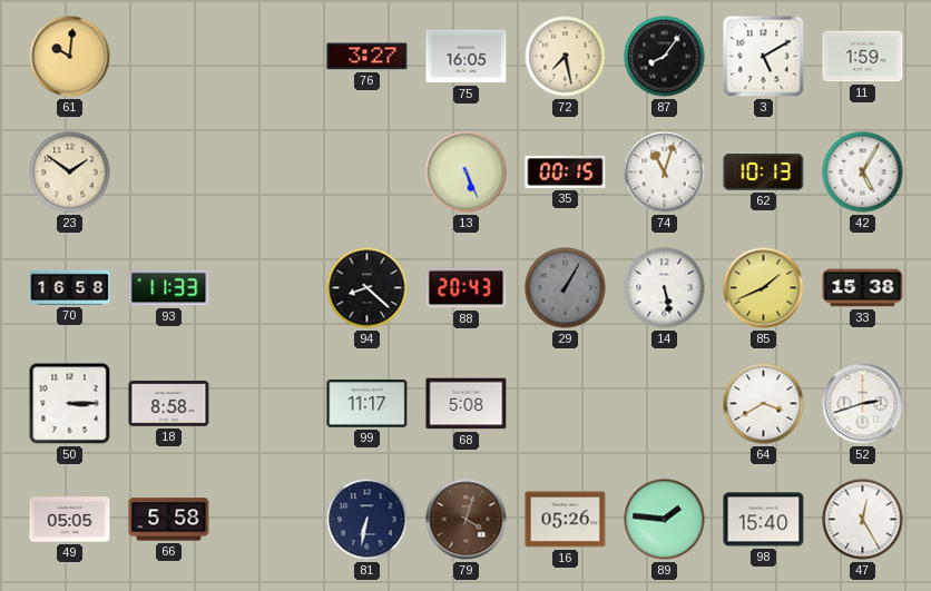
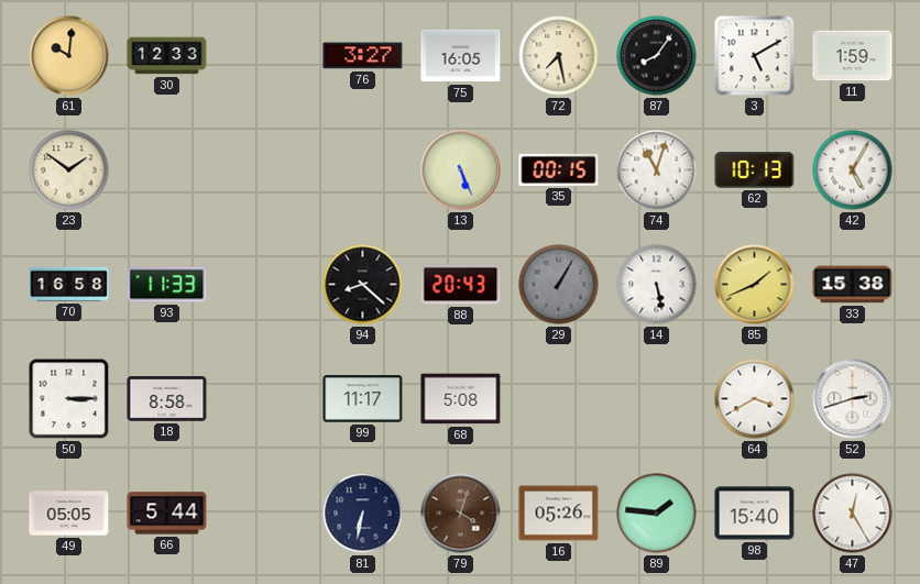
30: none -> 12:33 (167, 56)
66: 5:58 -> 5:44 (167, 514)
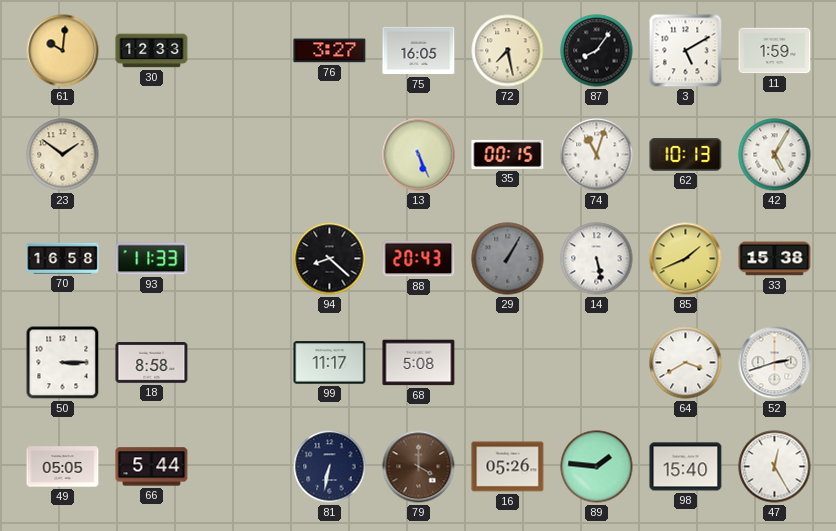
79: 4:03 -> 4:00 (419, 467)
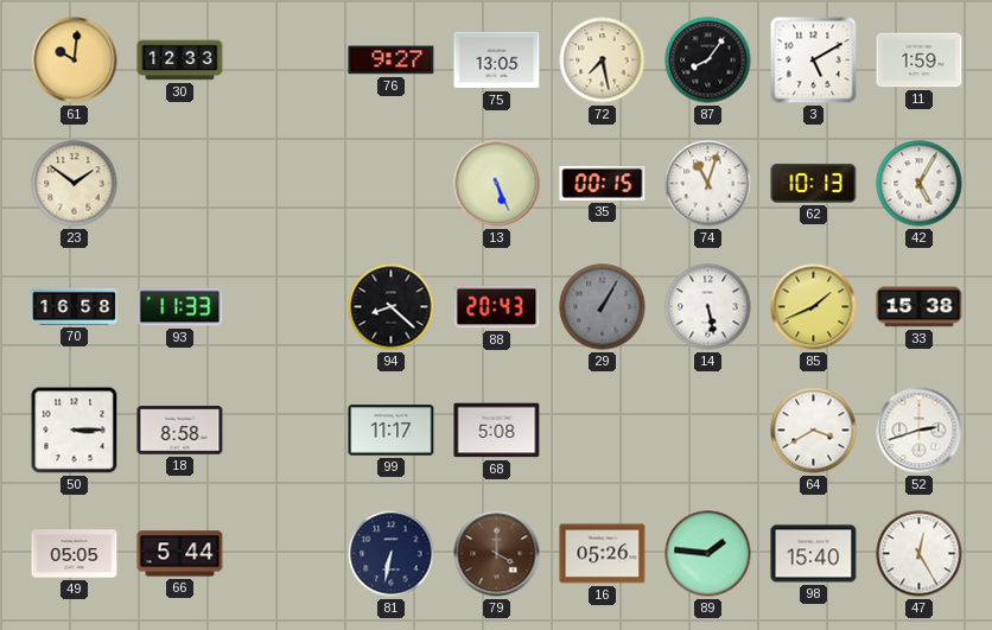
76: 3:27 -> 9:27 (392, 61)
75: 16:05 -> 13:05 (497, 61)
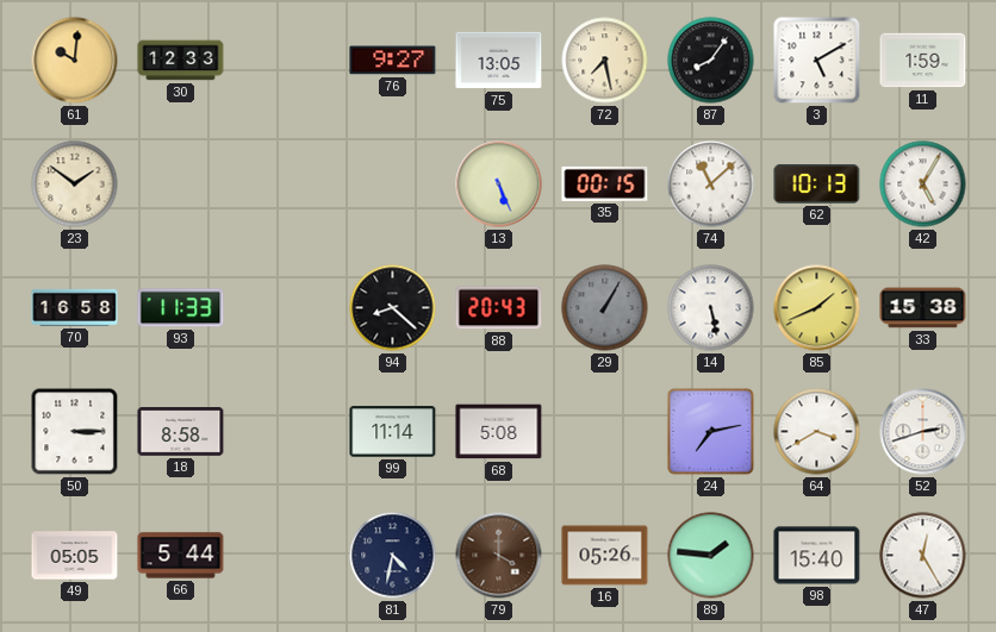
74: 11:03 -> 11:08 (711, 184)
99: 11:17 -> 11:14 (393, 432)
24: none -> 7:13 (710, 431)
81: 6:32 -> 4:32 (393, 556)
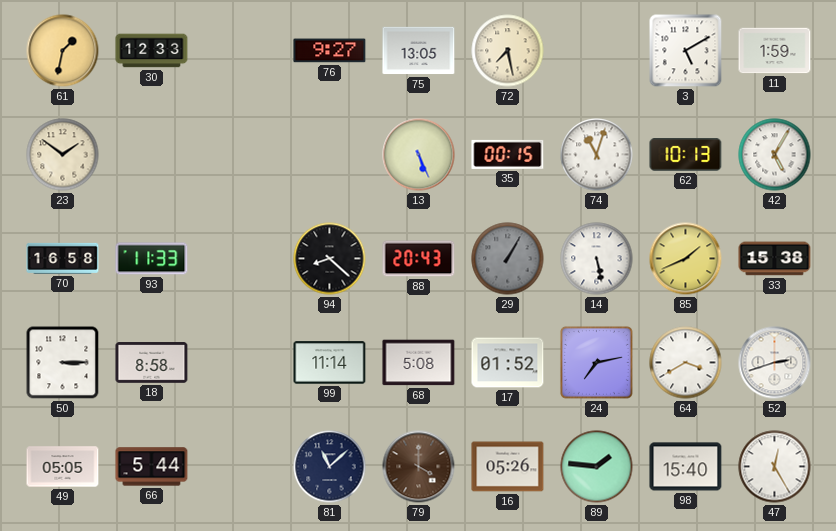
61: 10:01 -> 1:32 (63, 51)
87: 8:06 -> none (711, 61)
74: 11:08 -> 11:03 (597, 155)
17: none -> 01:52 (508, 363)
81: 4:32 -> 11:08 (330, 467)
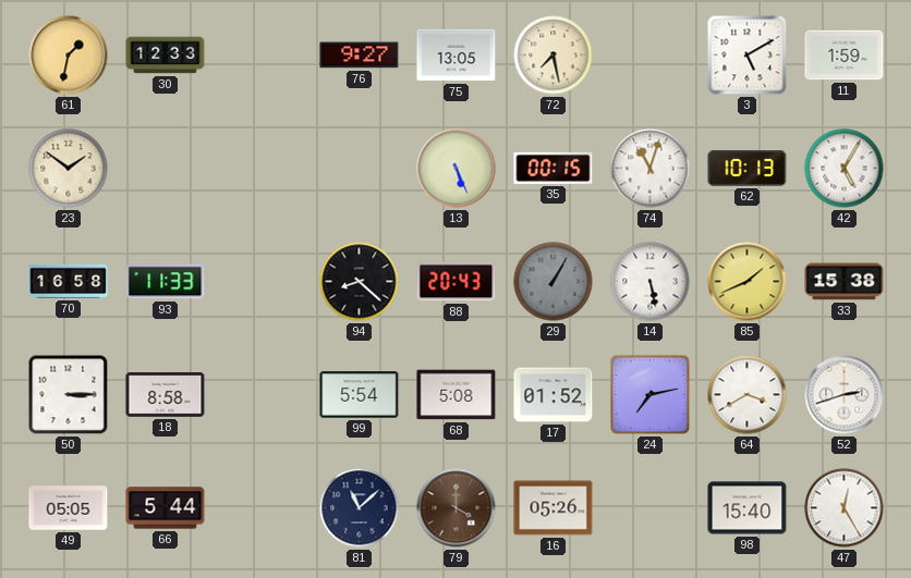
99: 11:14 -> 5:54 (360, 395)
89: 1:46 -> none (597, 467)
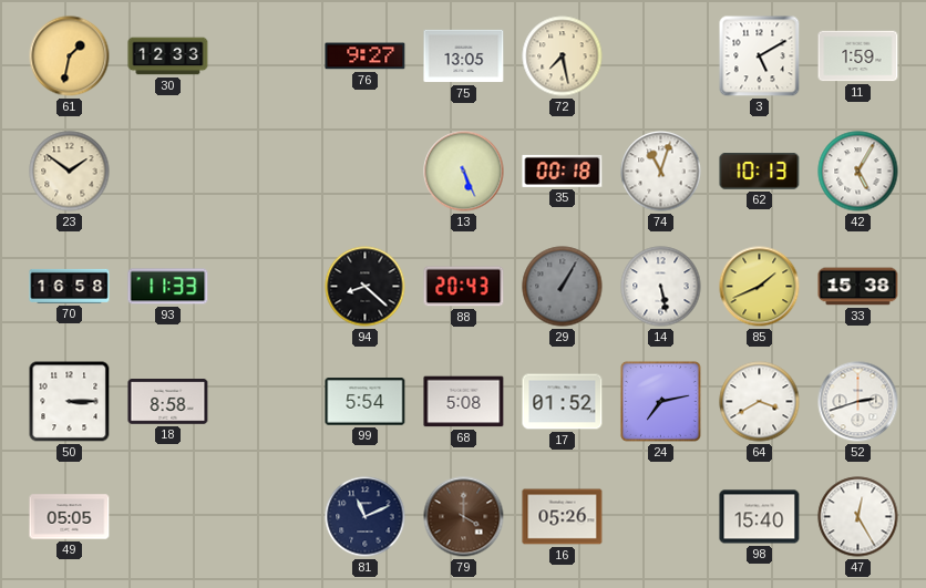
35: 00:15 -> 00:18 (563, 171)
66: 5:44 -> none (166, 508)
81: 11:08 -> 11:11 (366, 517)
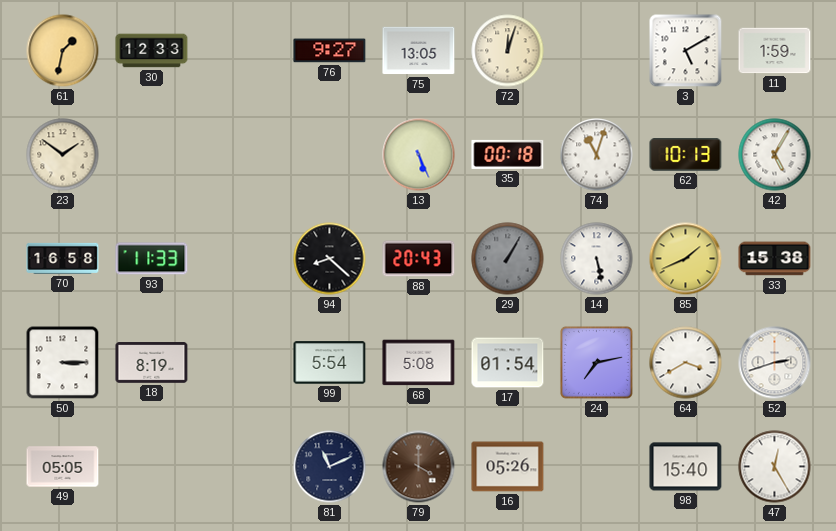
72: 7:28 -> 12:03 (508, 51)
18: 8:58 -> 8:19 (152, 363)
17: 01:52 -> 01:54 (508, 363)
